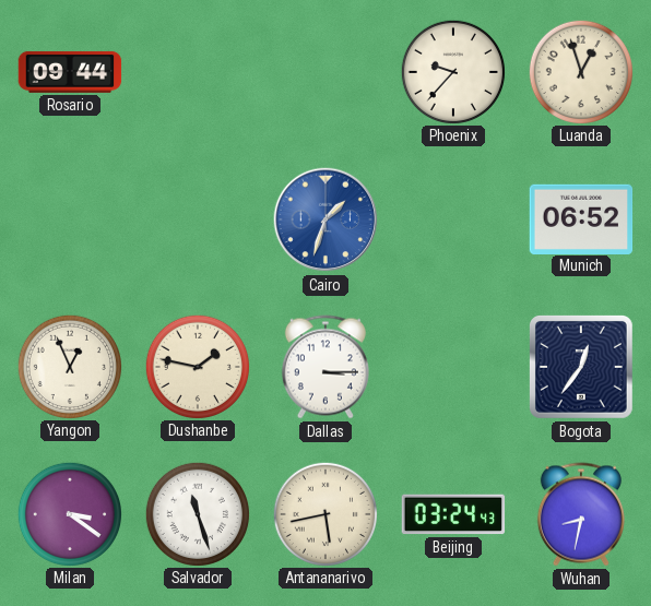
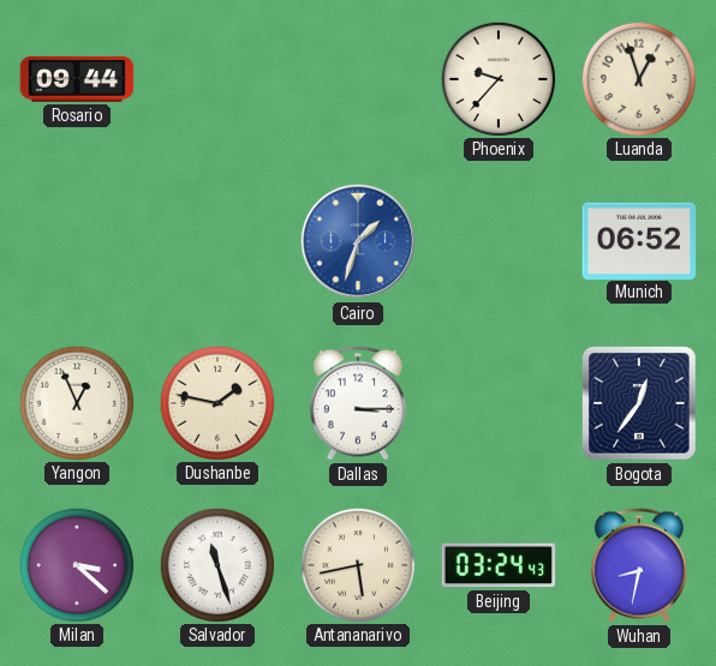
Milan: 3:21 -> 3:22 (76, 564)
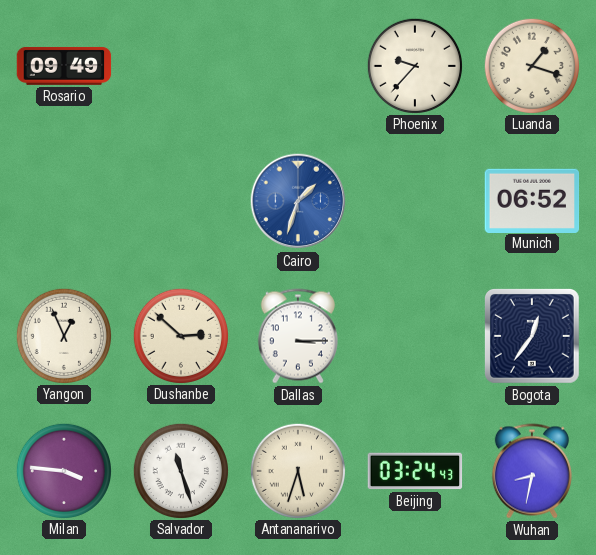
Rosario: 09:44 -> 09:49 (64, 66)
Luanda: 12:57 -> 1:18 (531, 65)
Dushanbe: 1:47 -> 2:52 (180, 335)
Milan: 3:22 -> 3:46 (63, 470)
Antananarivo: 5:43 -> 5:33 (297, 470)
